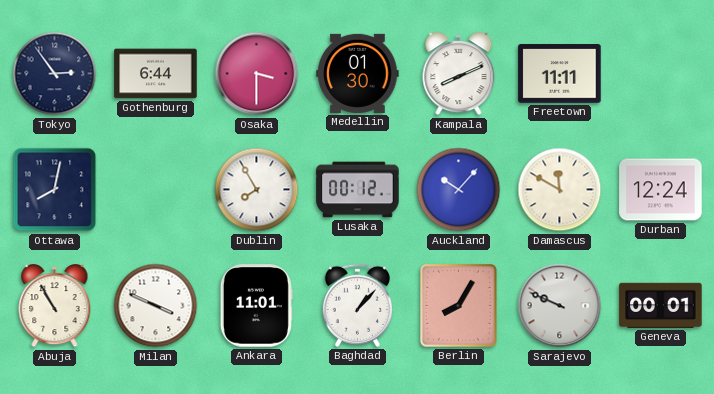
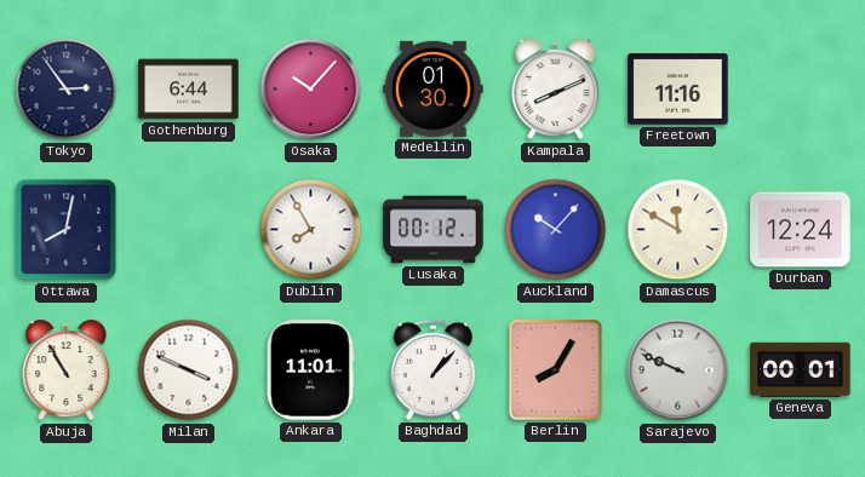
Osaka: 3:30 -> 10:07 (311, 90)
Freetown: 11:11 -> 11:16 (678, 90)
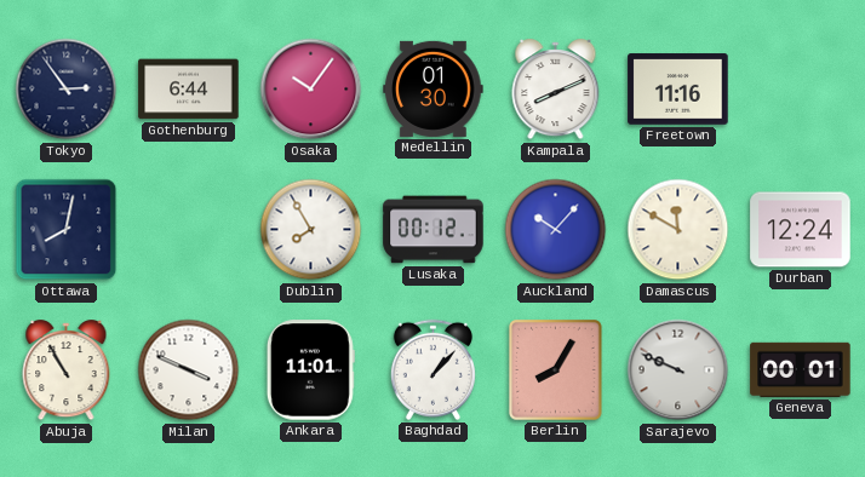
Osaka: 10:07 -> 10:06 (311, 90)
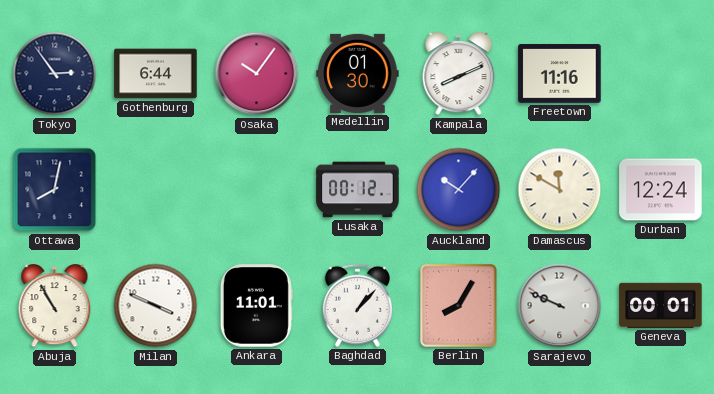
Dublin: 7:55 -> none (311, 230)
